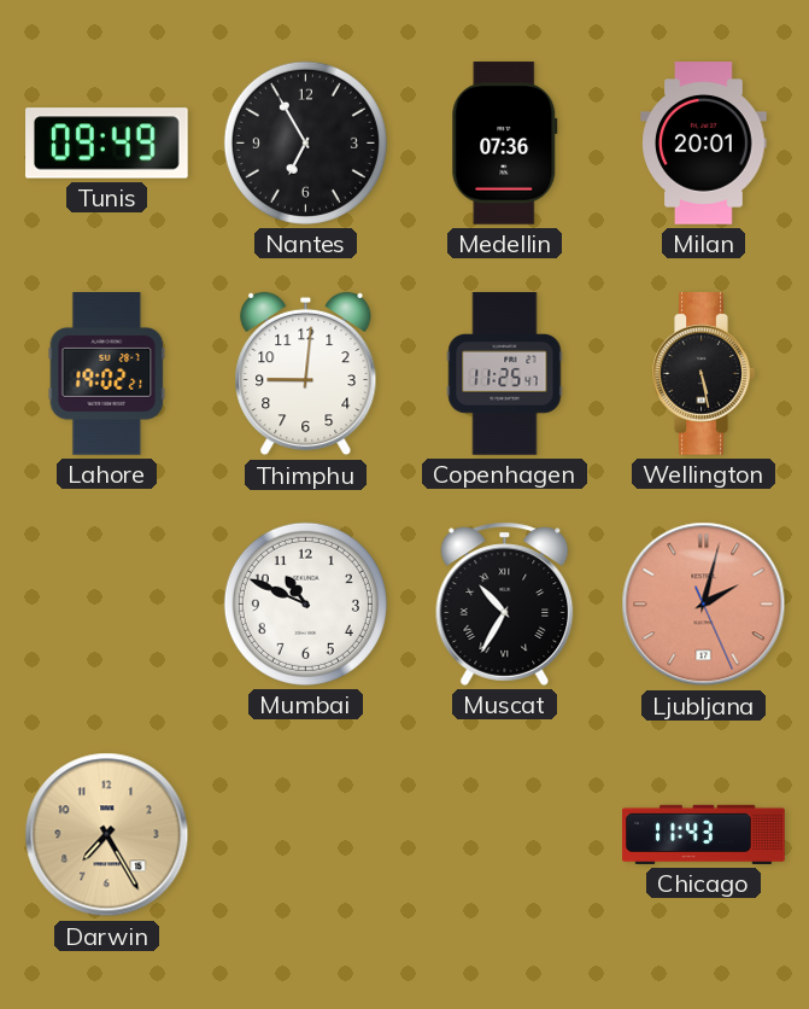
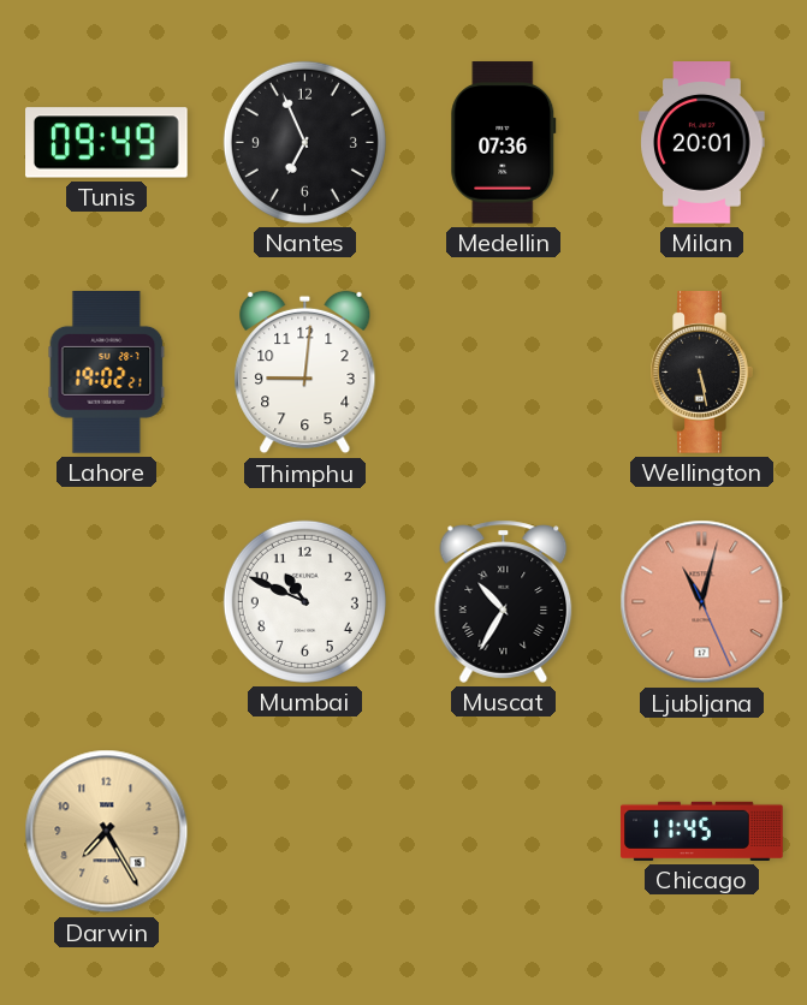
Nantes: 6:55 -> 6:56 (304, 142)
Copenhagen: 11:25 -> none (505, 374)
Ljubljana: 2:02 -> 11:02 (702, 602)
Chicago: 11:43 -> 11:45 (702, 831)
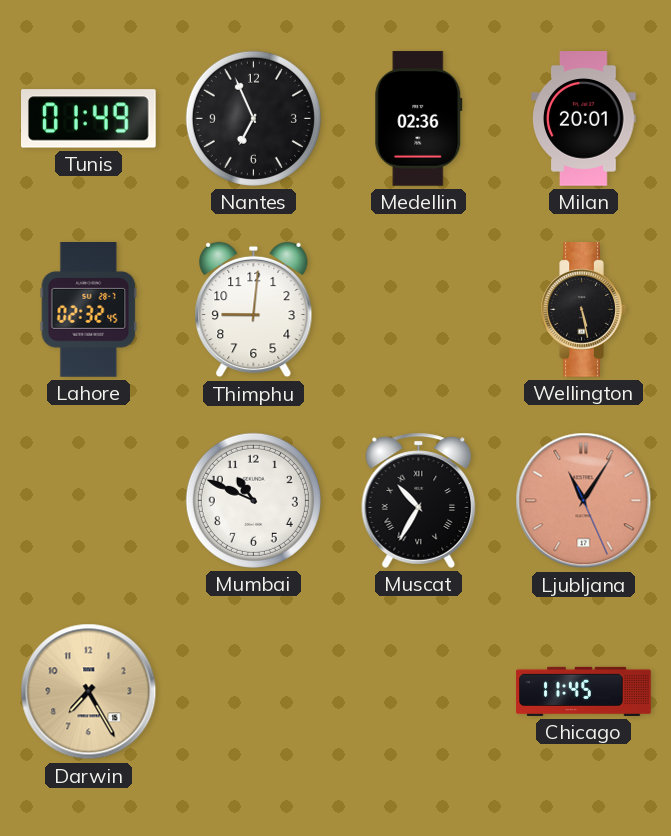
Tunis: 09:49 -> 01:49 (89, 119)
Medellin: 07:36 -> 02:36 (419, 119)
Lahore: 19:02 -> 02:32 (89, 310)
Ljubljana: 11:02 -> 11:05 (584, 501)
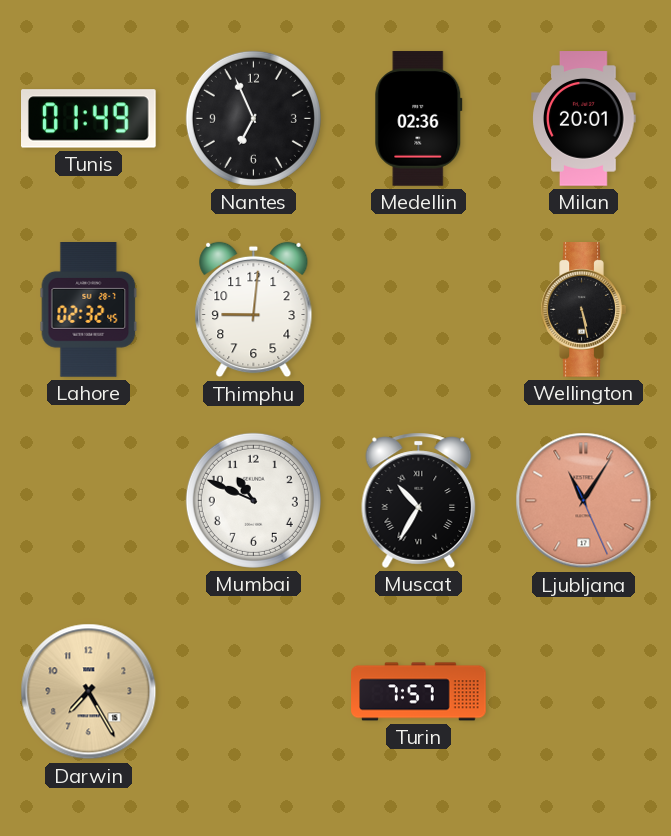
Turin: none -> 7:57 (419, 692)
Chicago: 11:45 -> none (584, 691)
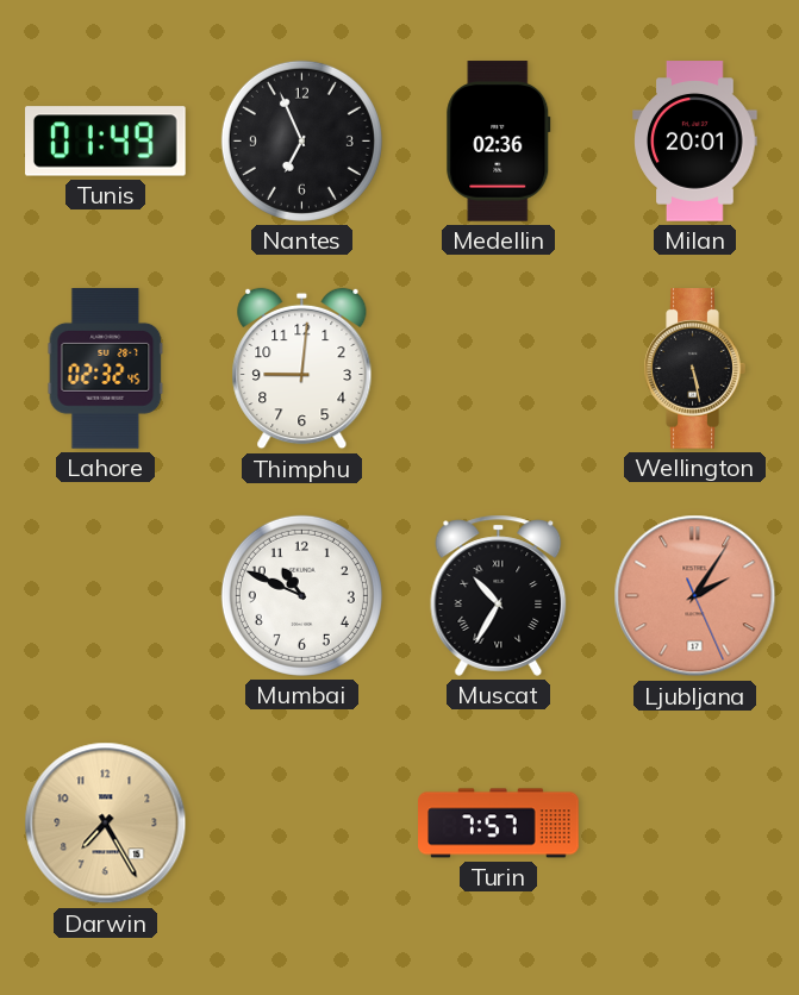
Ljubljana: 11:05 -> 2:05 (695, 596)
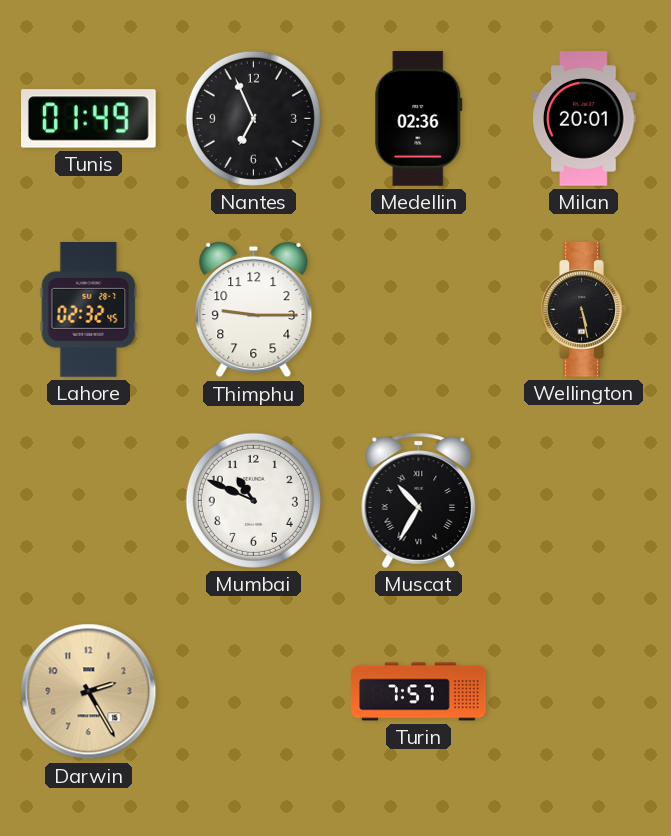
Thimphu: 9:01 -> 9:15 (254, 310)
Ljubljana: 2:05 -> none (695, 596)
Darwin: 7:25 -> 2:25 (89, 692)
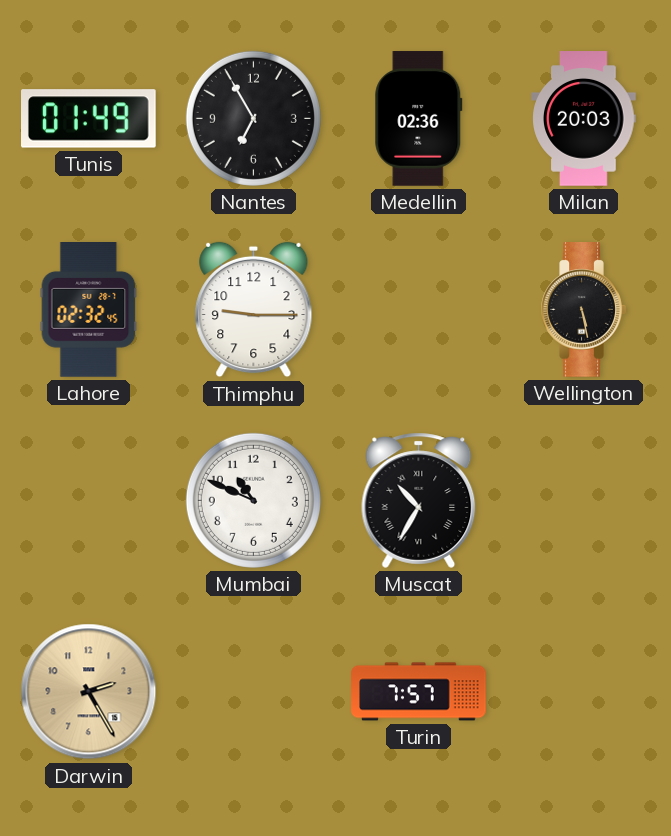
Nantes: 6:56 -> 6:55 (253, 118)
Milan: 20:01 -> 20:03 (584, 119)
